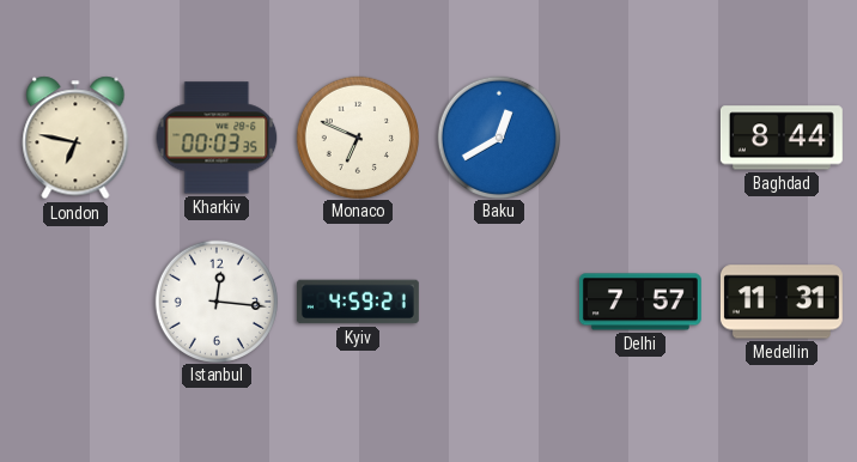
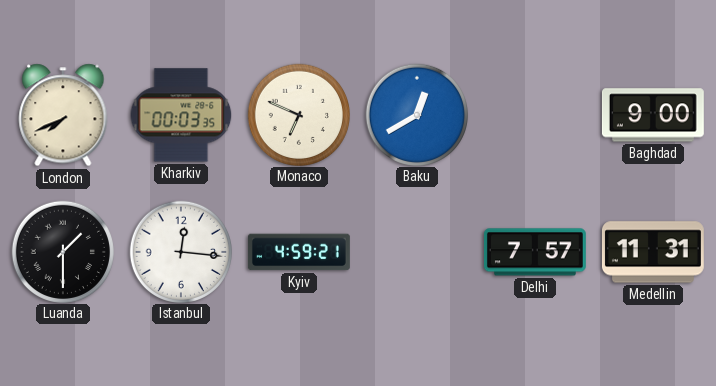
London: 6:47 -> 7:41 (63, 115)
Baghdad: 8:44 -> 9:00 (653, 115)
Luanda: none -> 1:30 (62, 251)
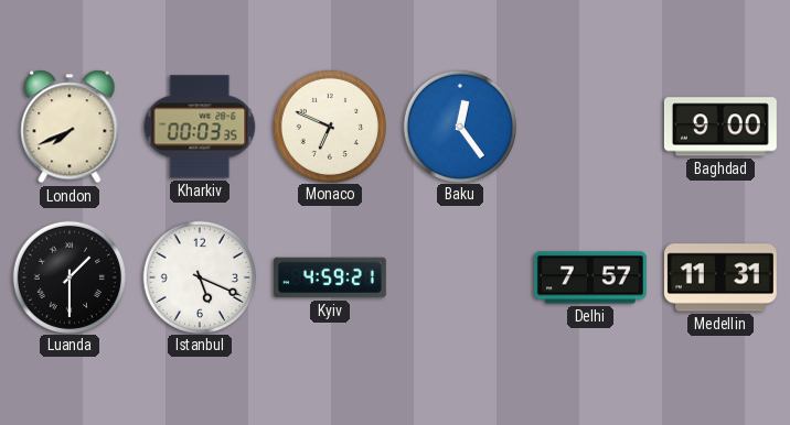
Baku: 12:40 -> 12:24 (459, 126)
Istanbul: 12:16 -> 5:19 (199, 276)
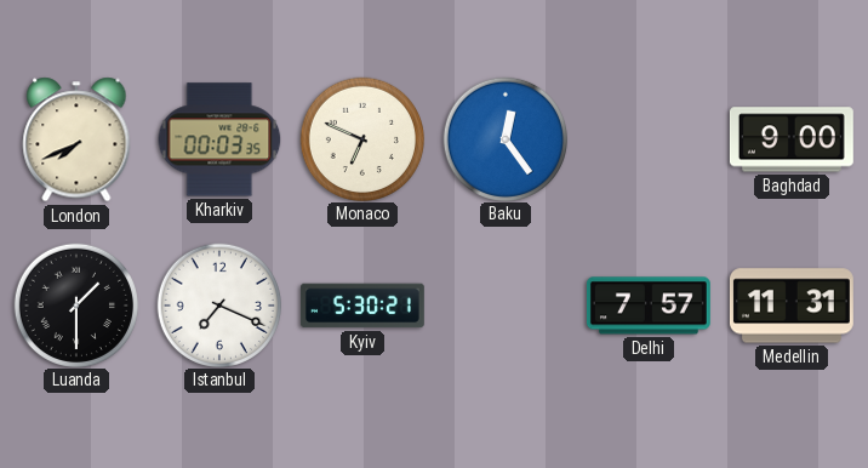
Istanbul: 5:19 -> 7:19 (218, 304)
Kyiv: 4:59 -> 5:30 (362, 306)
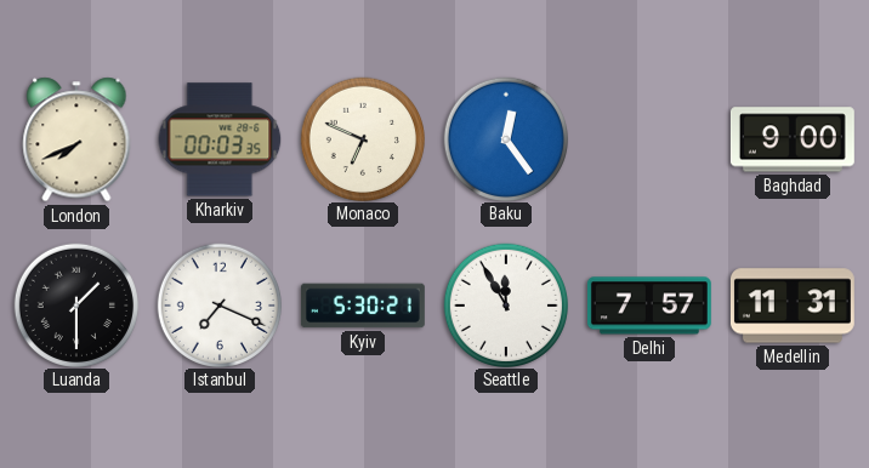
Seattle: none -> 11:55 (505, 304)
